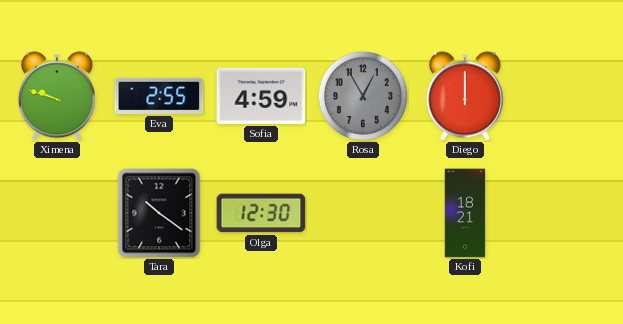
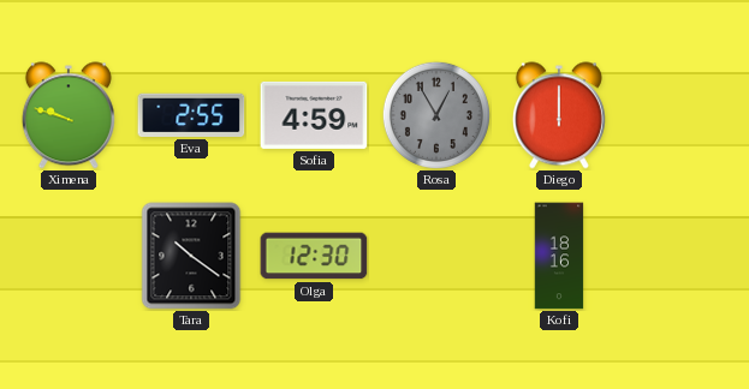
Kofi: 18:21 -> 18:16 (559, 256)
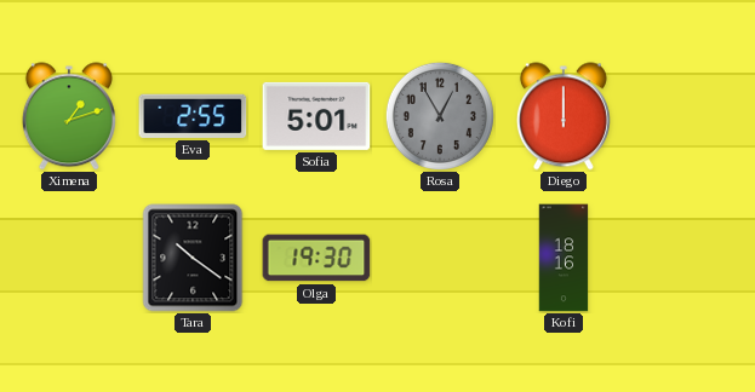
Ximena: 9:48 -> 1:12 (69, 116)
Sofia: 4:59 -> 5:01 (316, 116)
Olga: 12:30 -> 19:30 (316, 258)
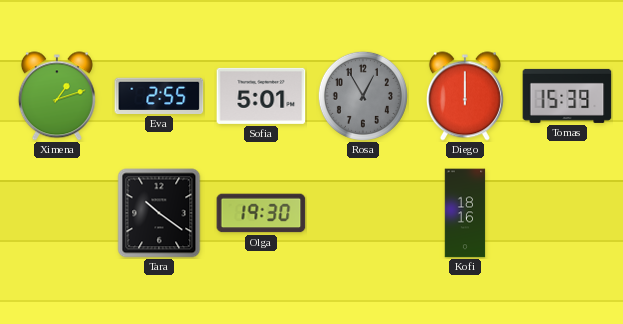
Tomas: none -> 15:39 (567, 96)
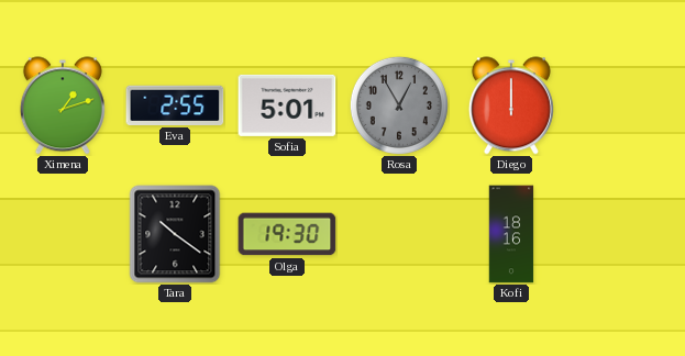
Tomas: 15:39 -> none (567, 96)
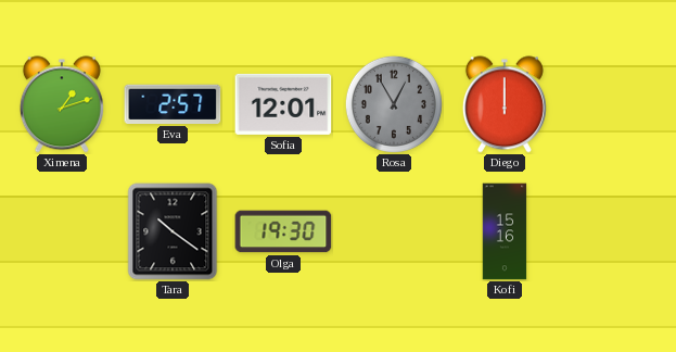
Eva: 2:55 -> 2:57 (173, 104)
Sofia: 5:01 -> 12:01 (283, 104)
Kofi: 18:16 -> 15:16 (505, 231)
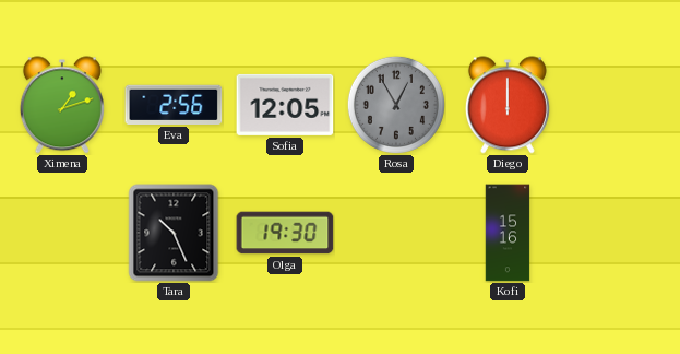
Eva: 2:57 -> 2:56 (174, 105)
Sofia: 12:01 -> 12:05 (285, 105)
Tara: 10:21 -> 10:26 (174, 233)
